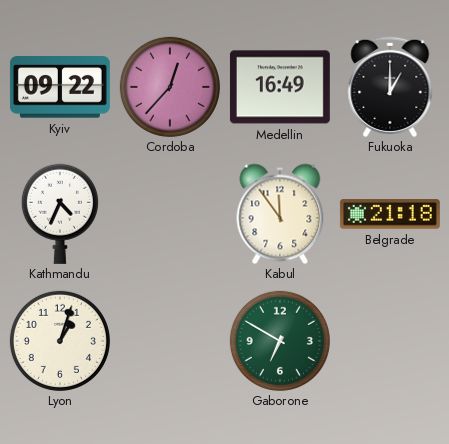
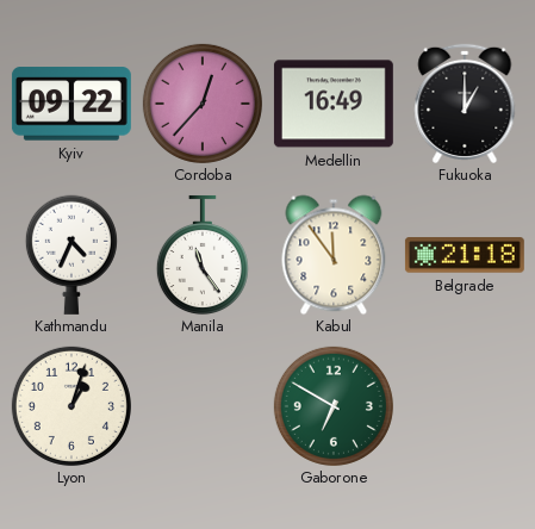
Manila: none -> 11:24 (203, 255)
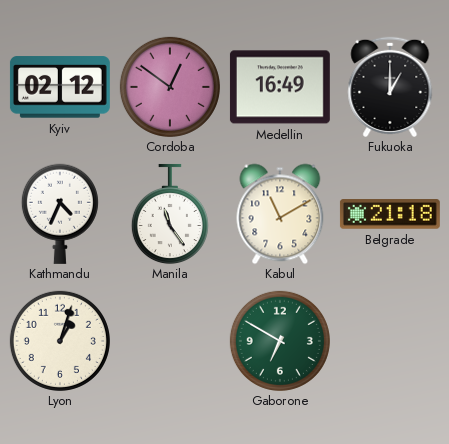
Kyiv: 09:22 -> 02:12 (60, 87)
Cordoba: 12:37 -> 12:51 (170, 87)
Kabul: 11:54 -> 11:10 (280, 214)
